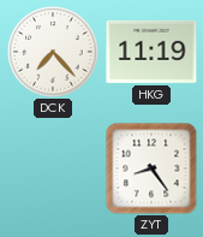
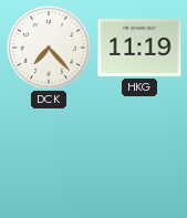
ZYT: 8:24 -> none (151, 168)
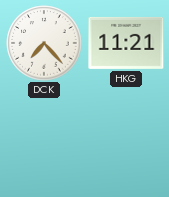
HKG: 11:19 -> 11:21 (126, 43)
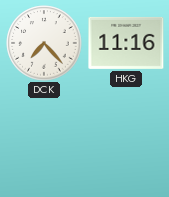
HKG: 11:21 -> 11:16 (126, 43)
